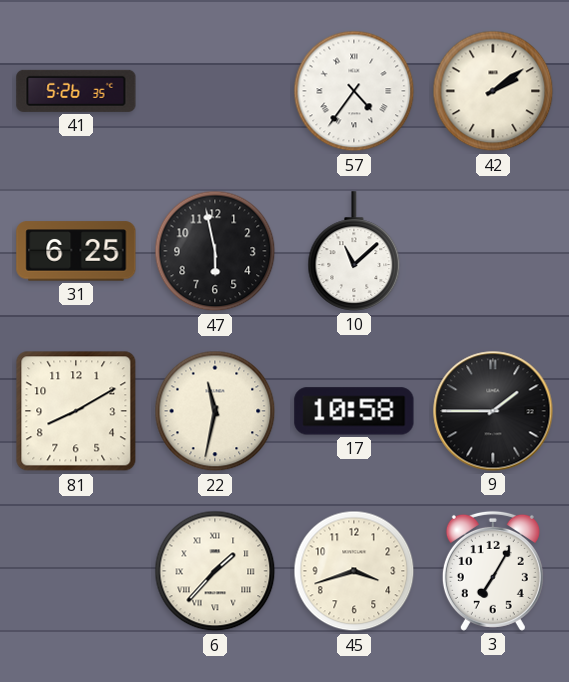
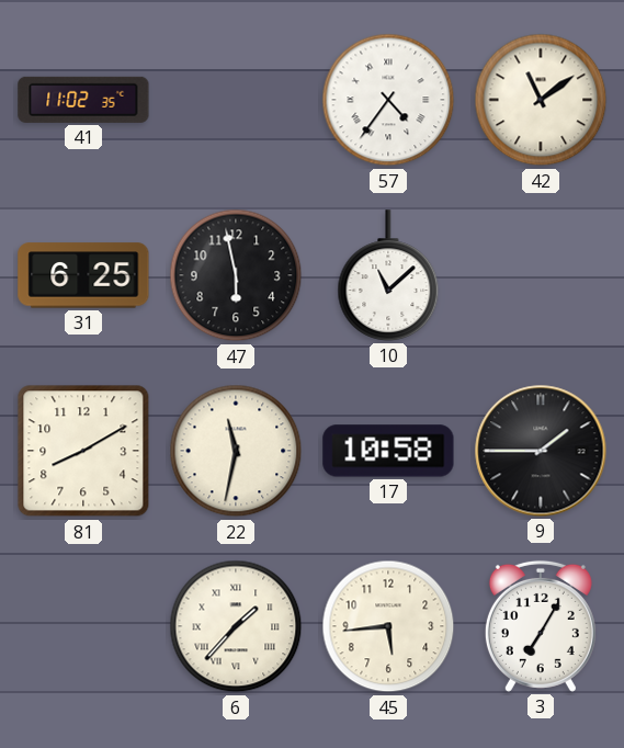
41: 5:26 -> 11:02 (83, 100)
42: 2:09 -> 11:09 (541, 100)
45: 3:42 -> 5:44 (388, 626)
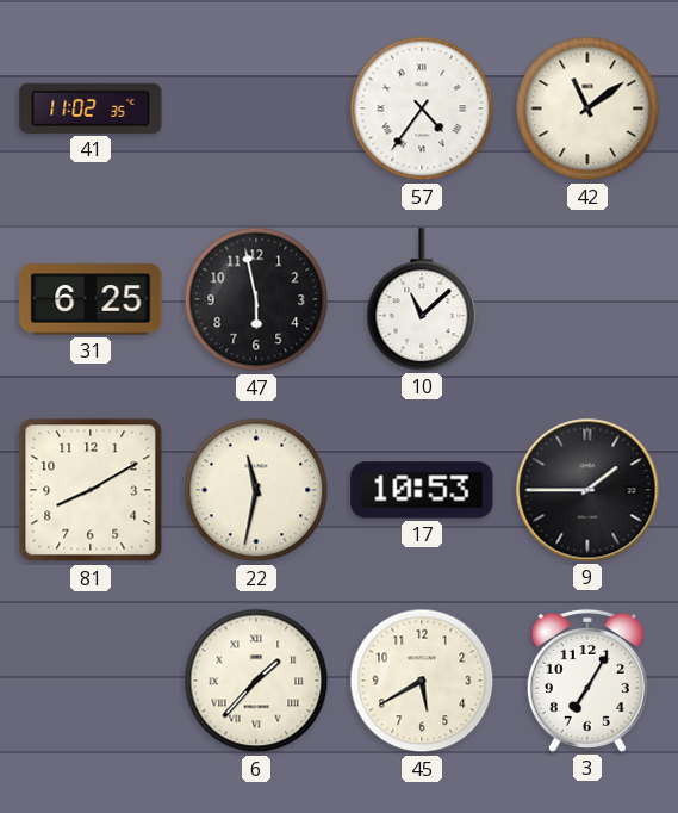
17: 10:58 -> 10:53 (422, 490)
45: 5:44 -> 5:40 (422, 681)
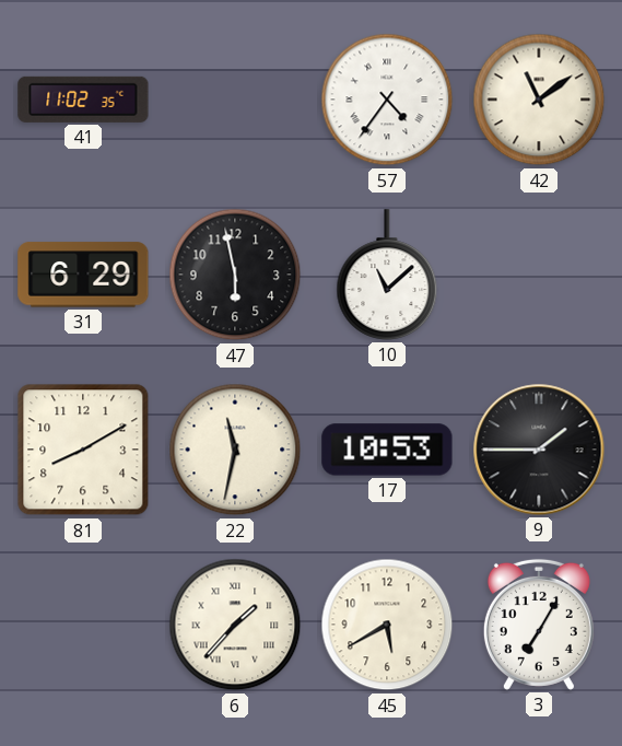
31: 6:25 -> 6:29 (83, 275)
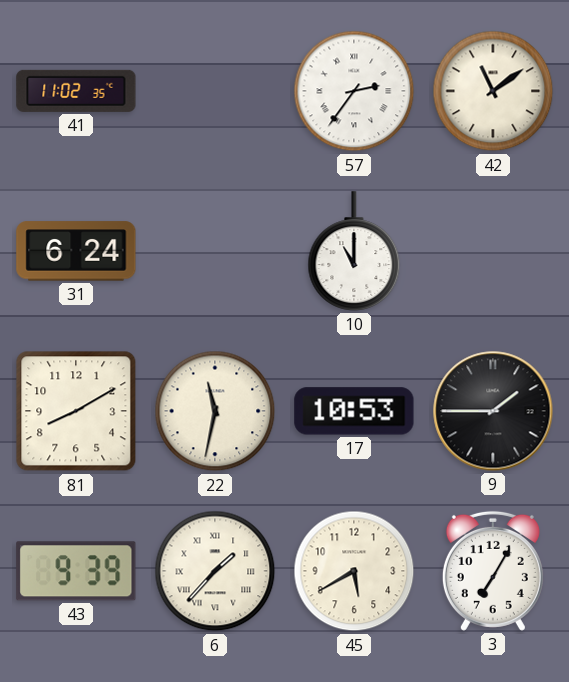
57: 4:36 -> 2:36 (354, 91)
31: 6:29 -> 6:24 (76, 251)
47: 5:58 -> none (235, 275)
10: 11:08 -> 11:00 (354, 251)
43: none -> 9:39 (76, 571)
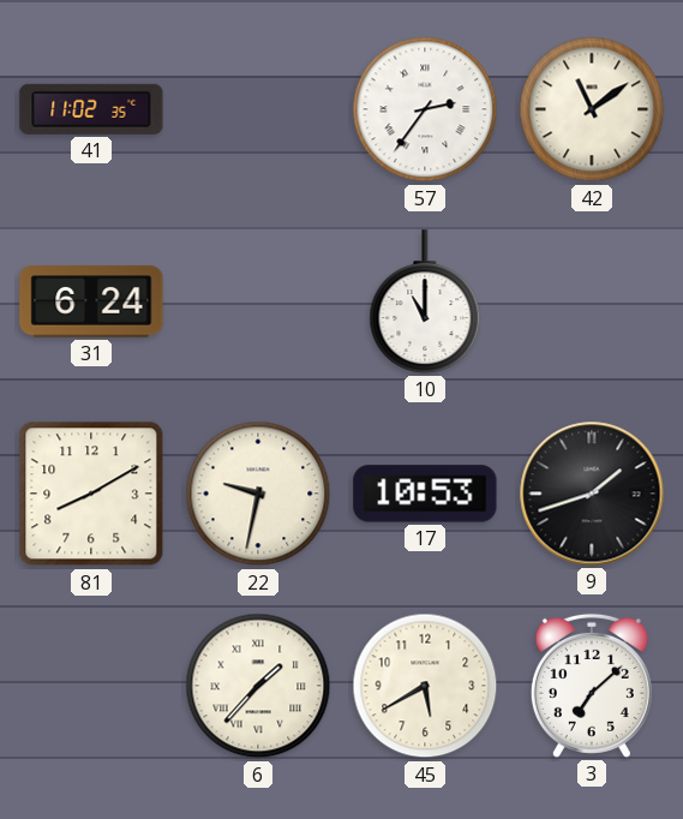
22: 11:32 -> 9:32 (258, 494)
9: 1:45 -> 1:42 (592, 494)
43: 9:39 -> none (76, 571)
3: 7:05 -> 7:08 (592, 686)
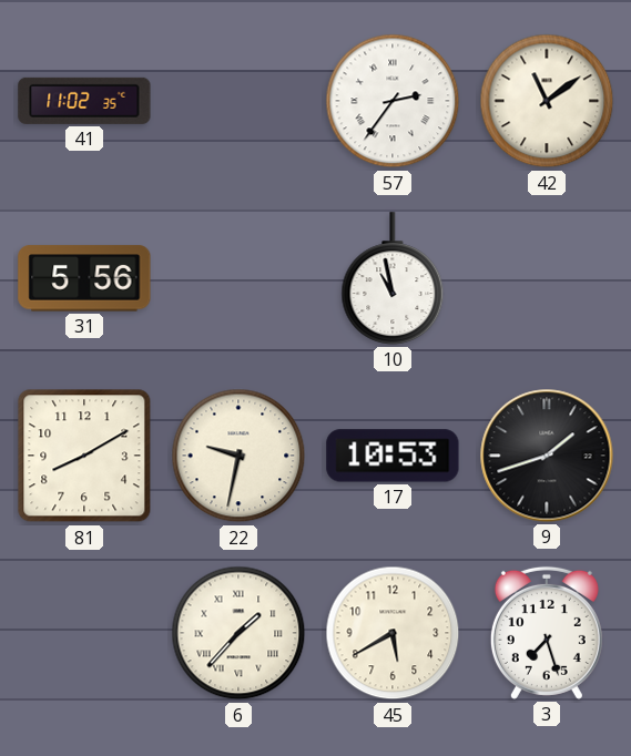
31: 6:24 -> 5:56 (84, 278)
10: 11:00 -> 10:58 (393, 278)
3: 7:08 -> 7:27 (547, 633)
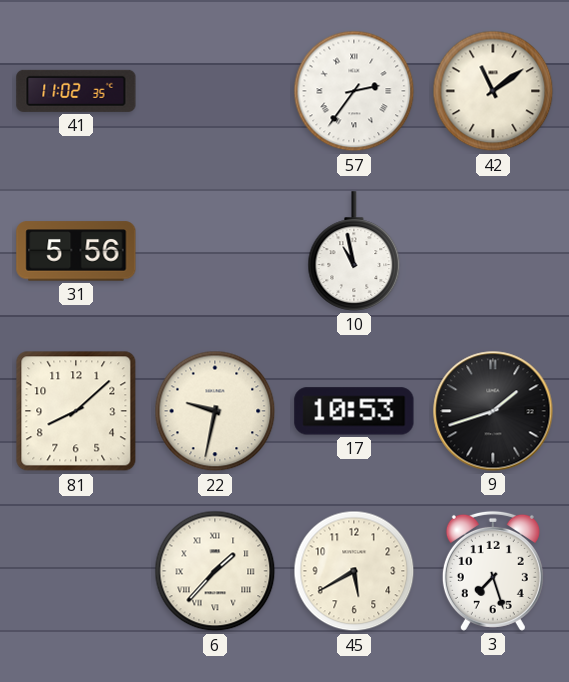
81: 8:10 -> 8:08 (76, 411)
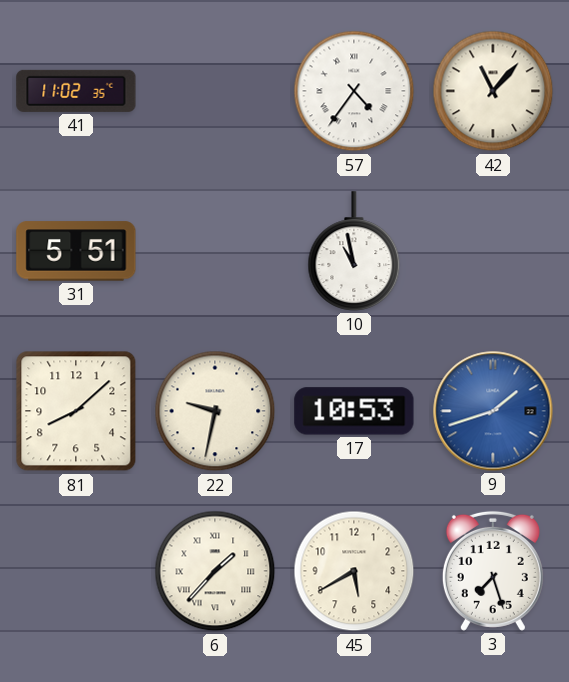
57: 2:36 -> 4:36 (354, 91)
42: 11:09 -> 11:07 (493, 91)
31: 5:56 -> 5:51 (76, 251)
9 dial: black -> blue (493, 411)
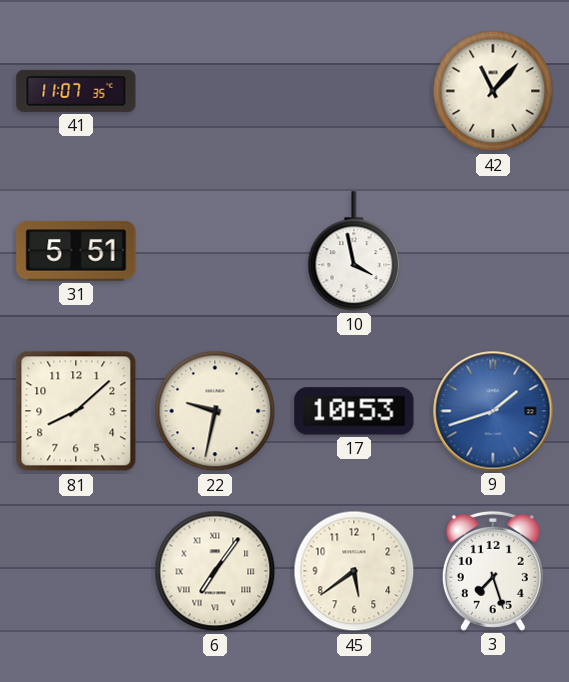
41: 11:02 -> 11:07 (76, 91)
57: 4:36 -> none (354, 91)
10: 10:58 -> 3:58 (354, 251)
6: 1:37 -> 7:06 (215, 571)
45: 5:40 -> 5:39 (354, 571)
